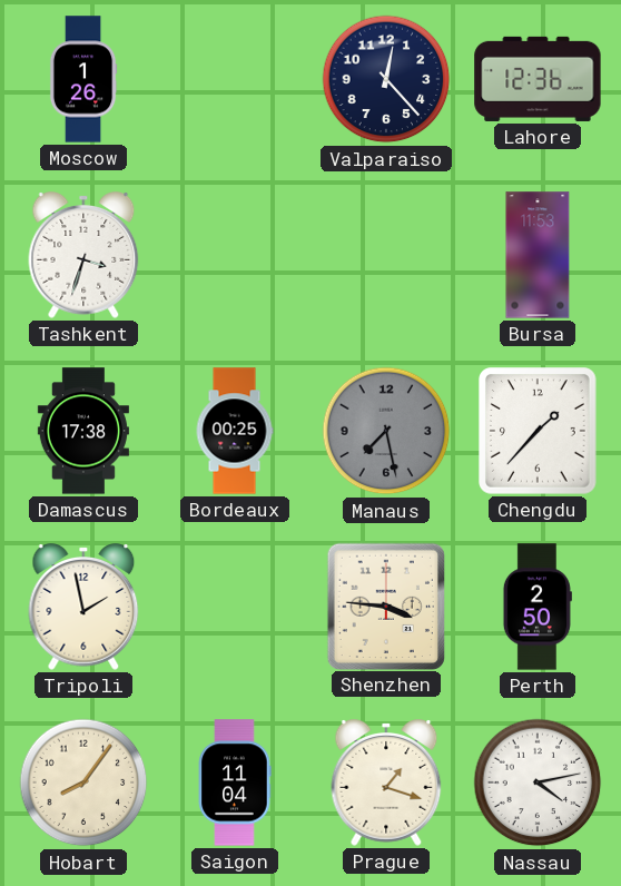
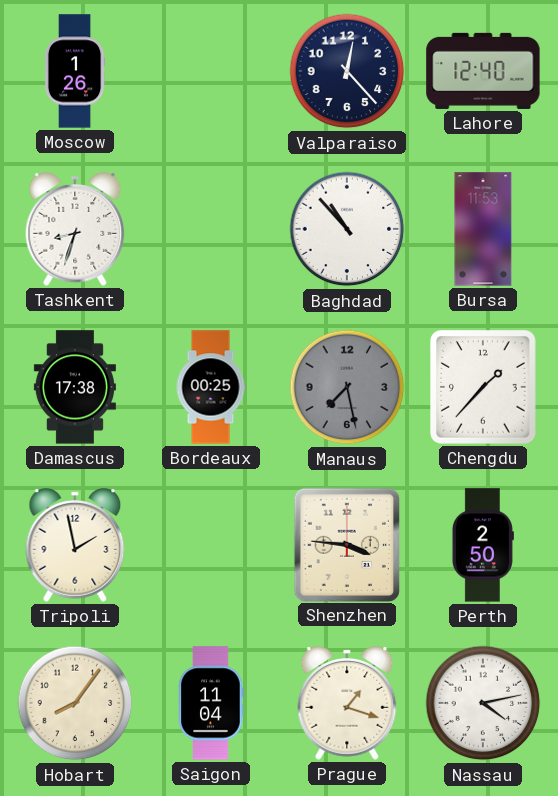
Lahore: 12:36 -> 12:40 (483, 71)
Tashkent: 3:33 -> 8:33 (75, 229)
Baghdad: none -> 10:53 (347, 229)
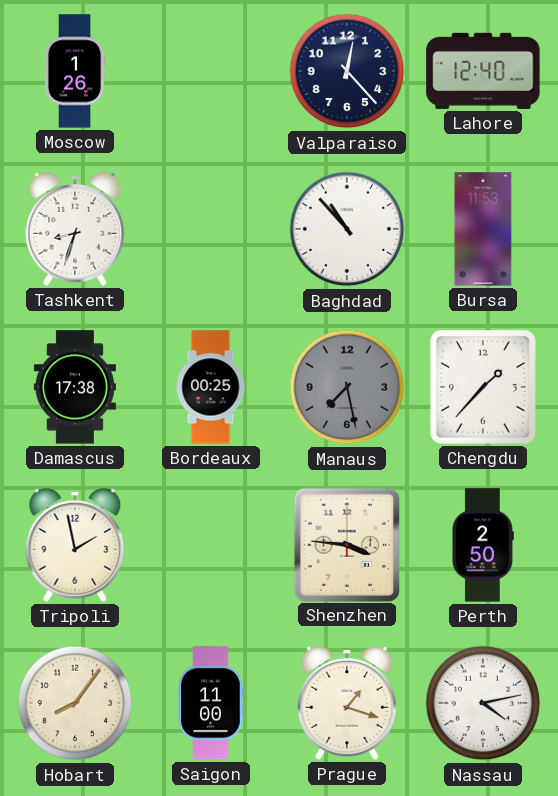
Saigon: 11:04 -> 11:00 (211, 703)
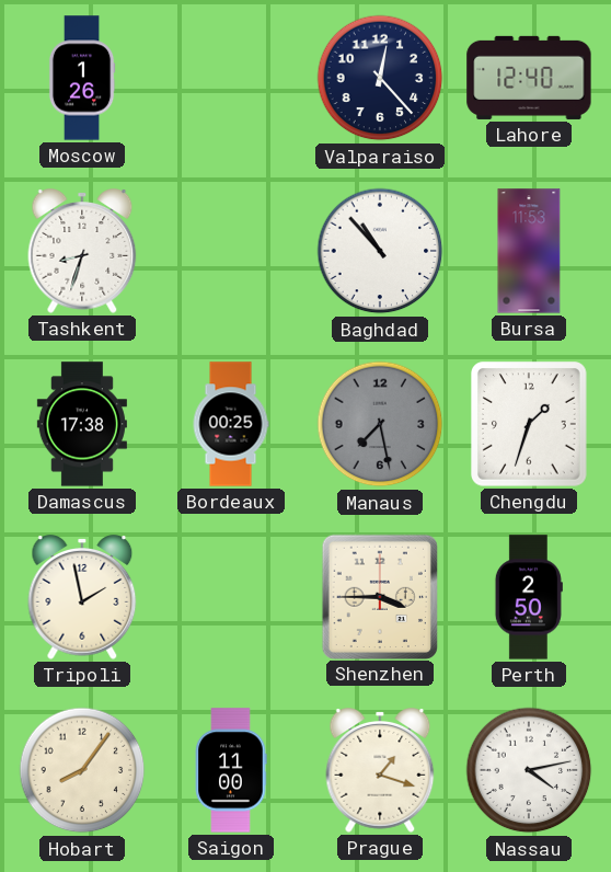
Chengdu: 1:37 -> 1:33 (529, 424)
Shenzhen: 3:46 -> 3:45 (379, 596)
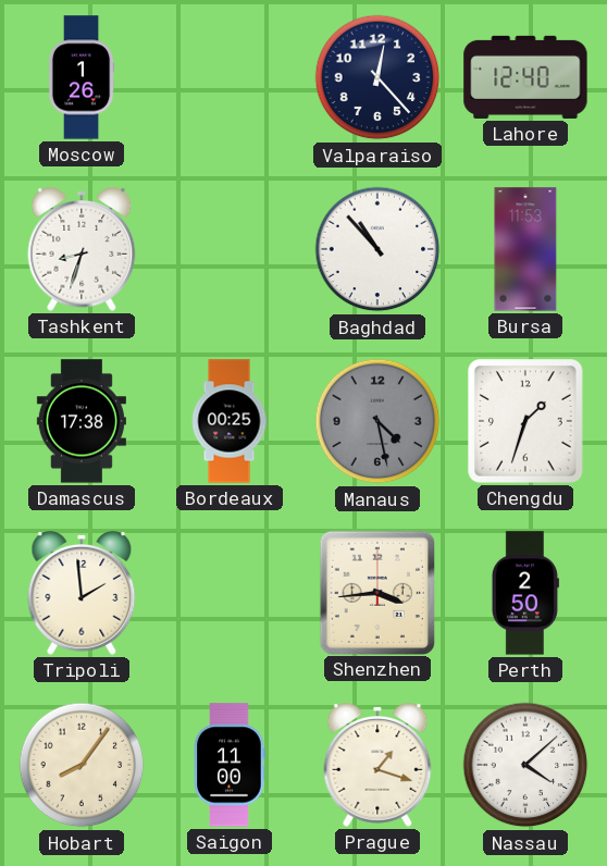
Manaus: 7:28 -> 4:28 (377, 421)
Tripoli: 1:58 -> 1:59 (82, 593)
Shenzhen: 3:45 -> 3:44 (376, 592)
Nassau: 4:13 -> 4:08 (525, 765)
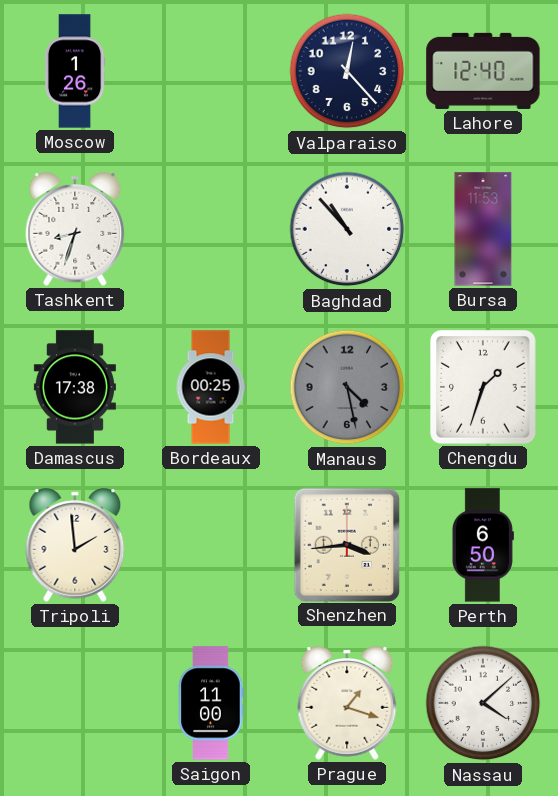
Perth: 2:50 -> 6:50 (483, 545)
Hobart: 8:06 -> none (82, 765)
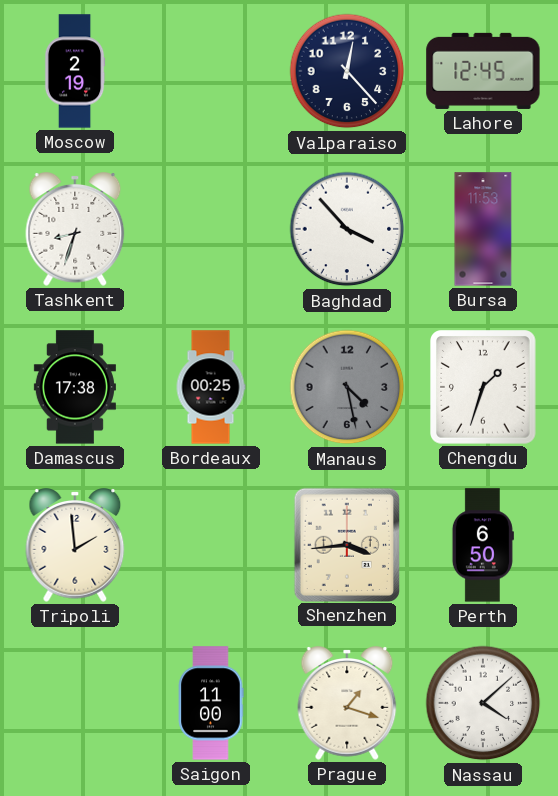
Moscow: 1:26 -> 2:19 (75, 71)
Lahore: 12:40 -> 12:45 (483, 71)
Baghdad: 10:53 -> 3:53 (347, 229)
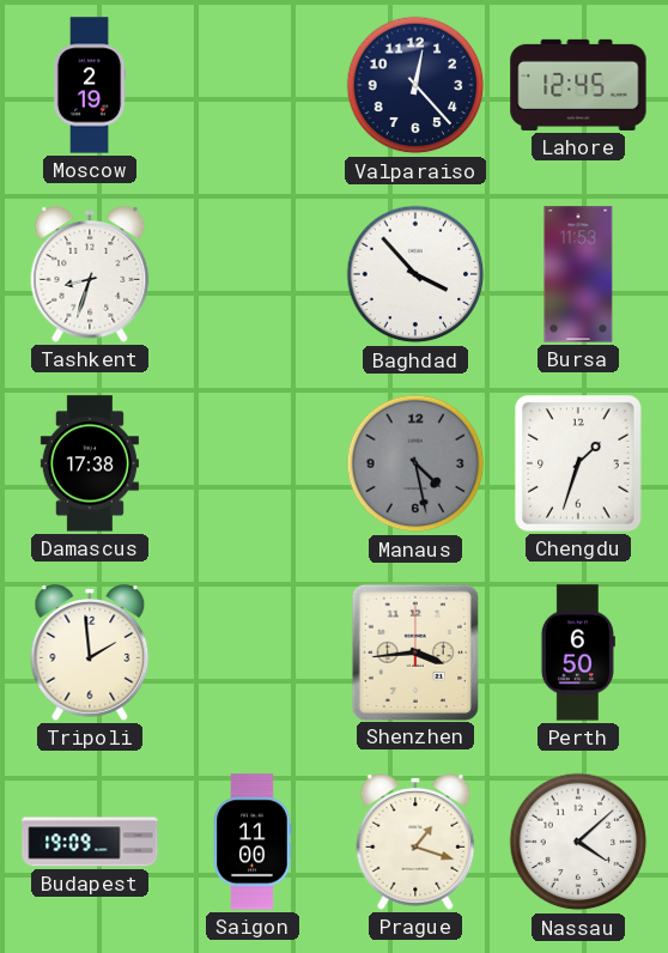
Bordeaux: 00:25 -> none (211, 387)
Budapest: none -> 19:09 (90, 842)
